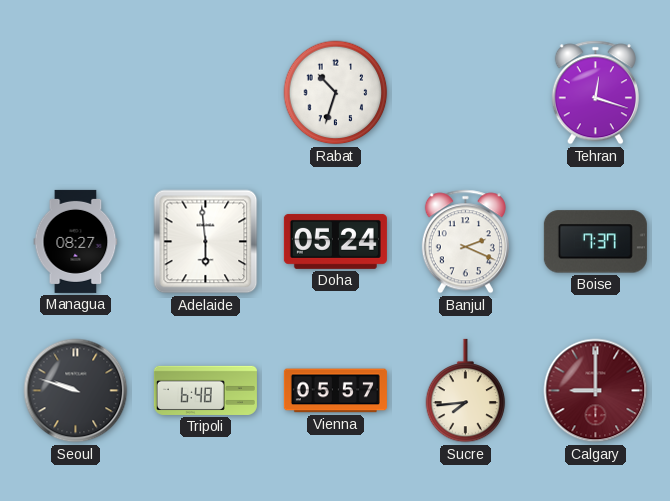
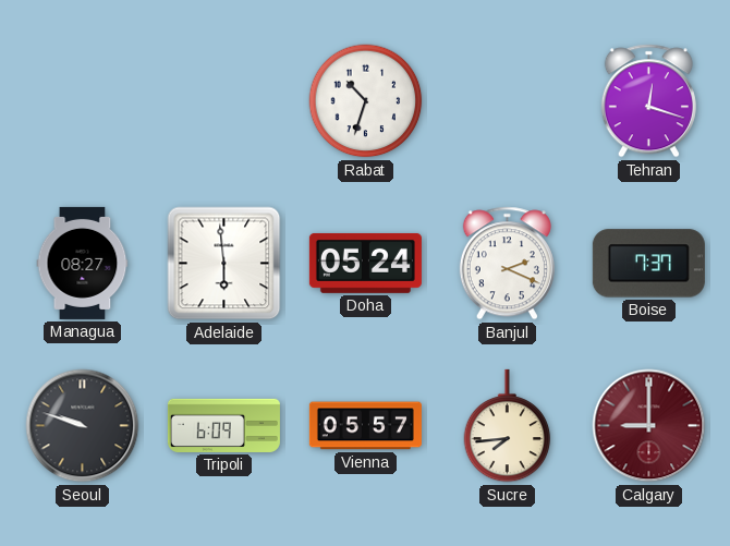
Tripoli: 6:48 -> 6:09 (223, 425)
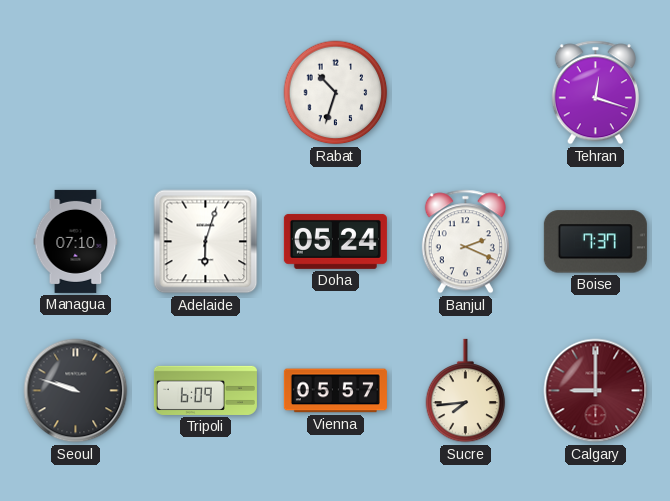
Managua: 08:27 -> 07:10 (76, 241)
Adelaide: 5:59 -> 6:03 (206, 242)
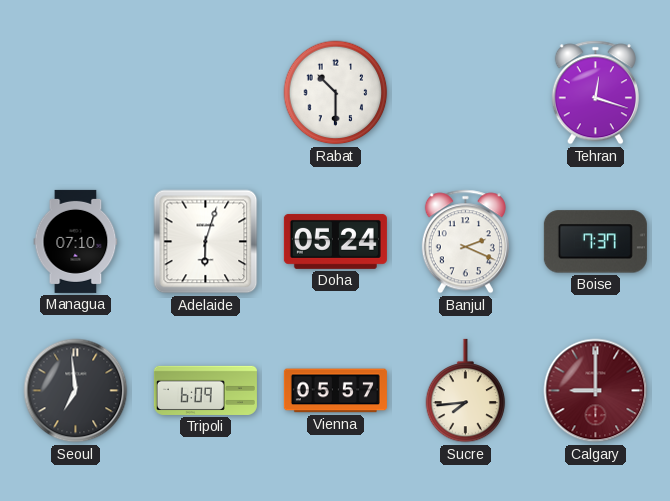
Rabat: 10:33 -> 10:30 (336, 93)
Seoul: 9:48 -> 6:59 (76, 391)
